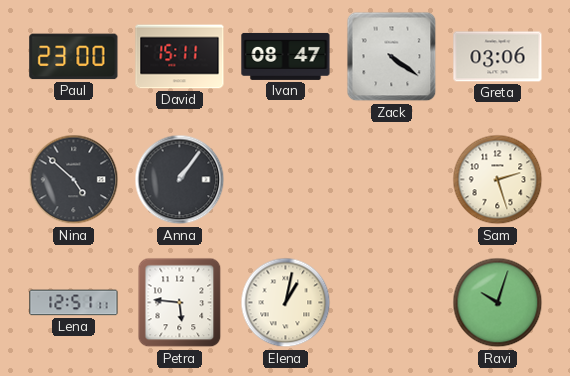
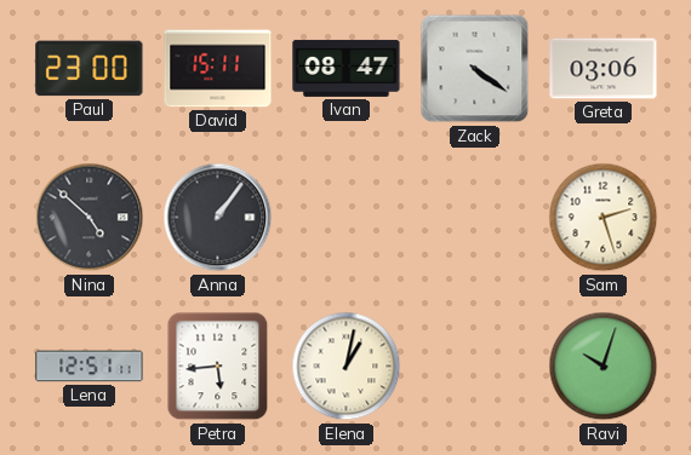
Petra: 5:46 -> 5:44 (218, 367)
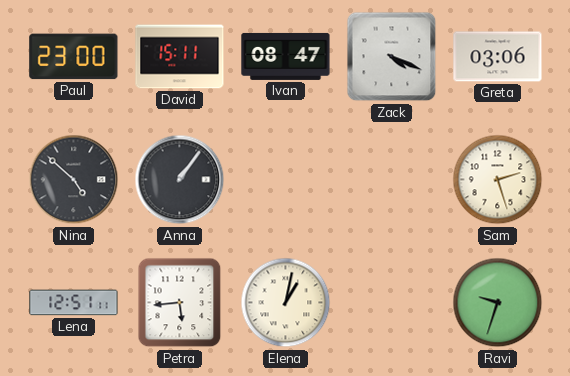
Zack: 4:21 -> 4:19 (392, 57)
Ravi: 10:03 -> 9:33 (498, 303)
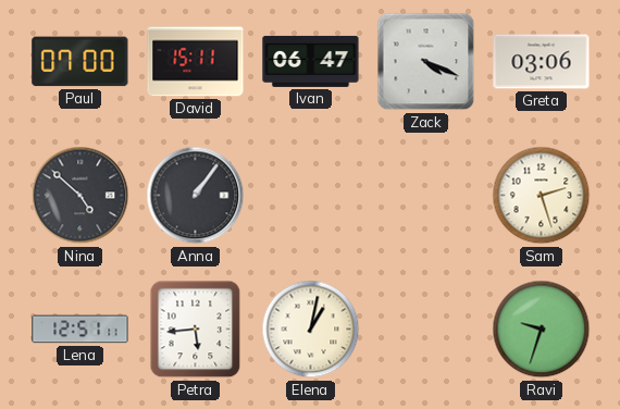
Paul: 23:00 -> 07:00 (80, 62)
Ivan: 08:47 -> 06:47 (311, 61)
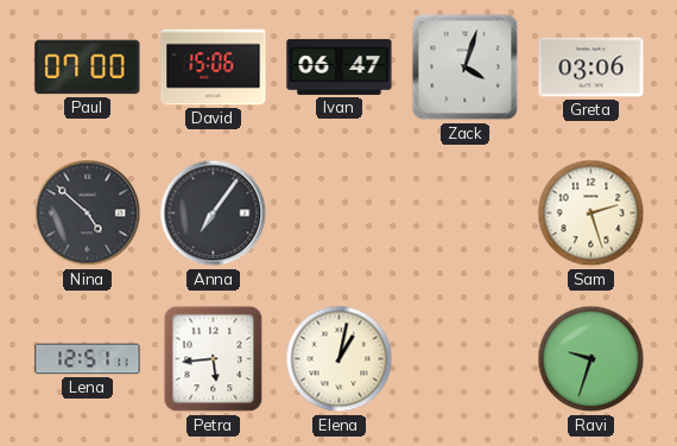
David: 15:11 -> 15:06 (214, 68)
Zack: 4:19 -> 4:03 (466, 68)
Anna: 1:06 -> 7:06 (214, 214)
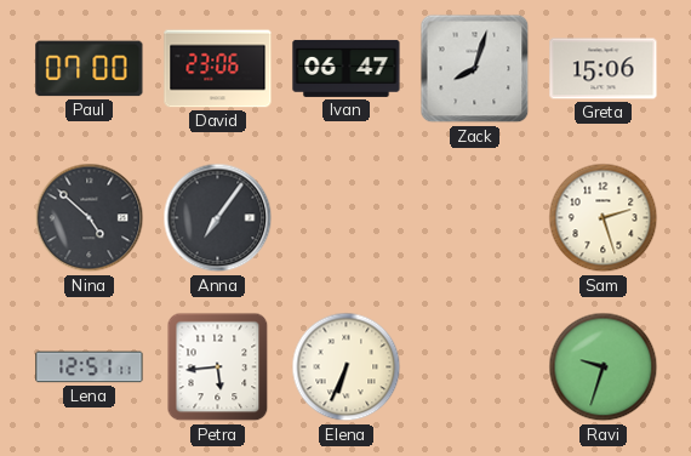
David: 15:06 -> 23:06 (218, 69)
Zack: 4:03 -> 8:03 (475, 69)
Greta: 03:06 -> 15:06 (604, 69)
Elena: 1:02 -> 6:34 (347, 367)
